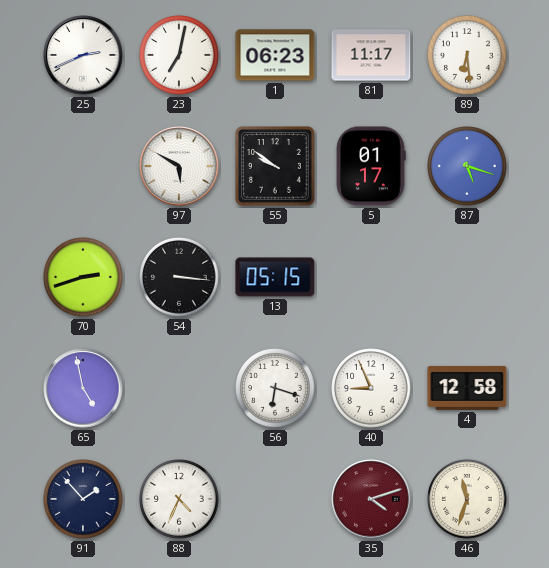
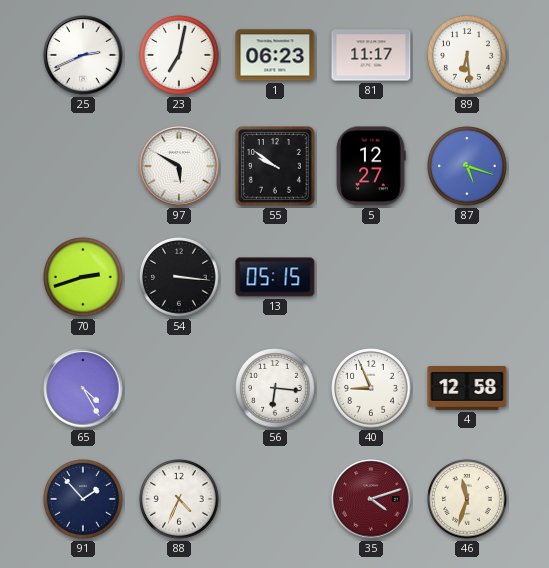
5: 01:17 -> 12:27 (371, 166)
65: 4:58 -> 4:25 (83, 388)
56: 6:18 -> 6:16 (275, 388)
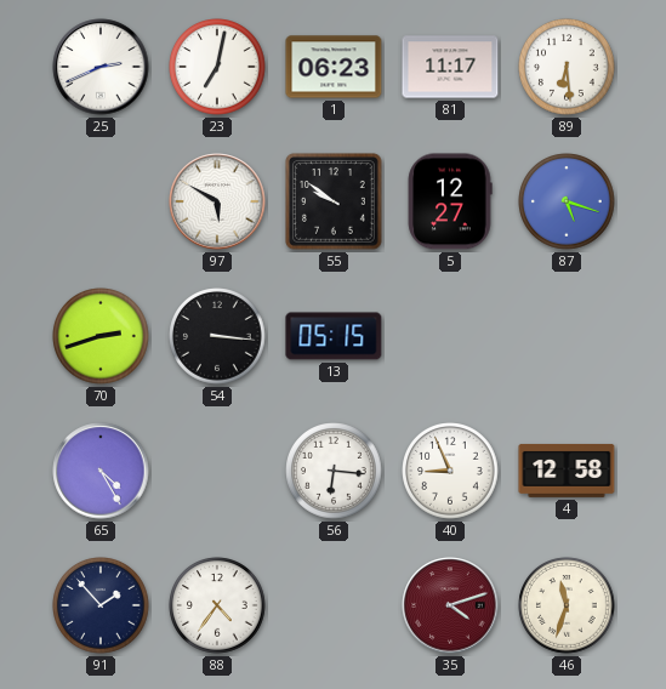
88: 4:34 -> 4:36 (217, 605)
